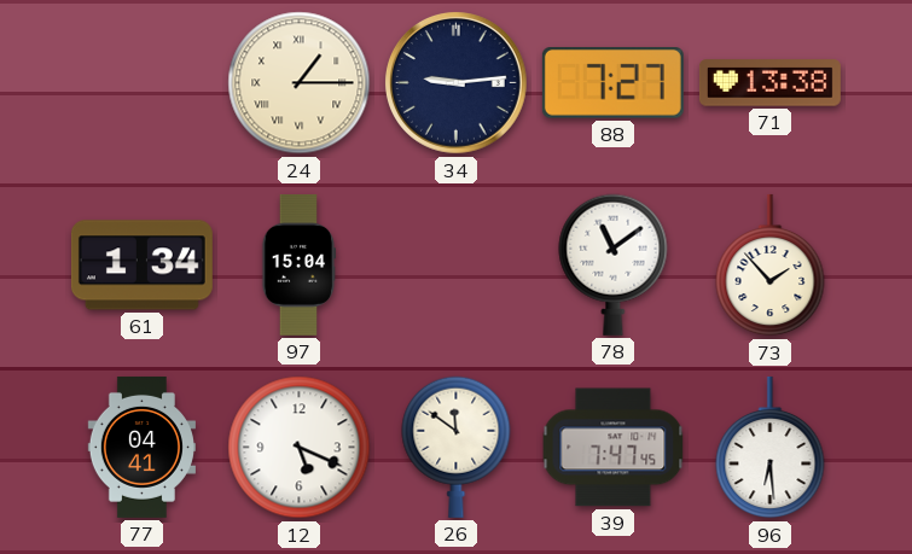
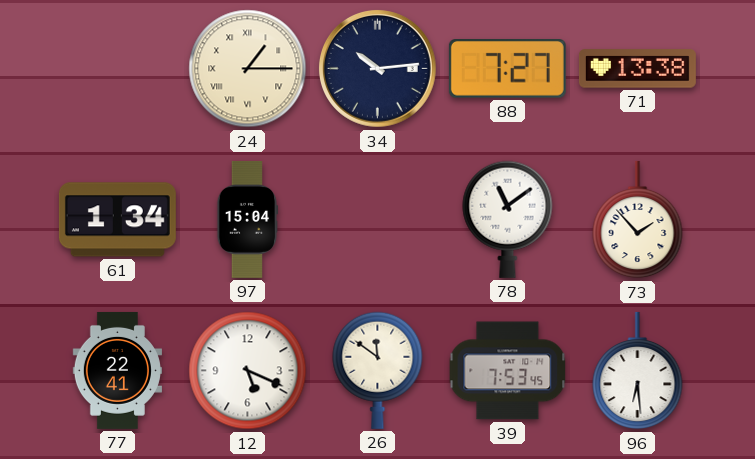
34: 9:14 -> 10:14 (377, 68)
77: 04:41 -> 22:41 (117, 370)
39: 7:47 -> 7:53 (508, 371)
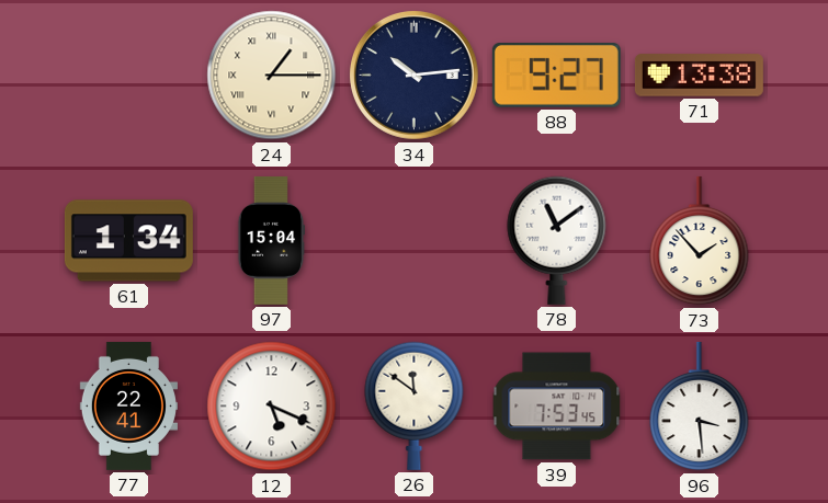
88: 7:27 -> 9:27 (556, 76)
96: 6:29 -> 3:29 (700, 407)
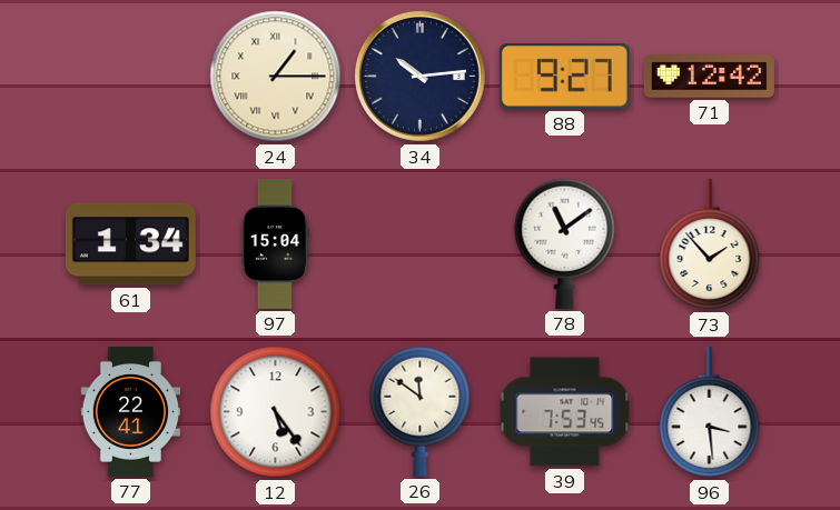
71: 13:38 -> 12:42 (709, 77)
12: 5:19 -> 5:24 (276, 412)
